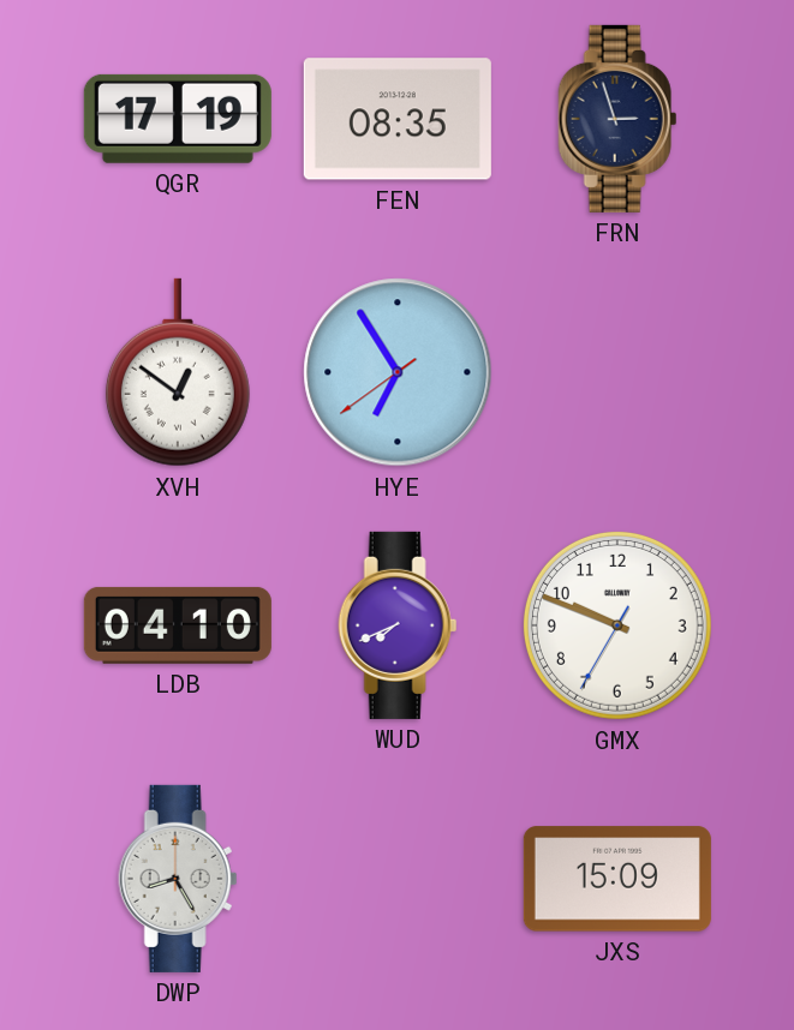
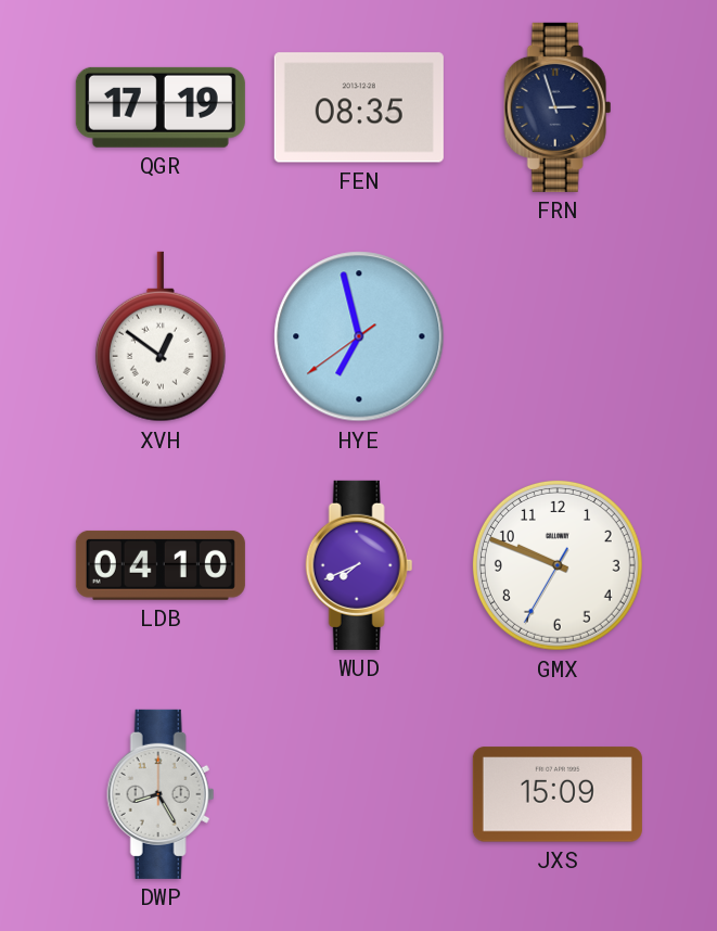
HYE: 6:54 -> 6:57 (359, 336)
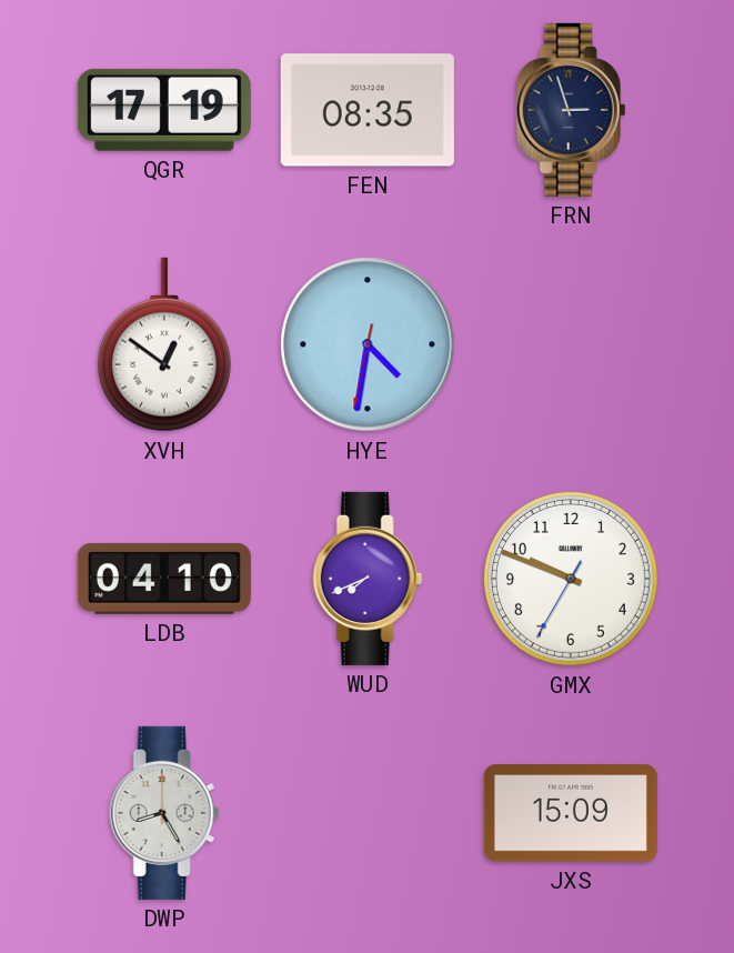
HYE: 6:57 -> 4:31 (368, 344)
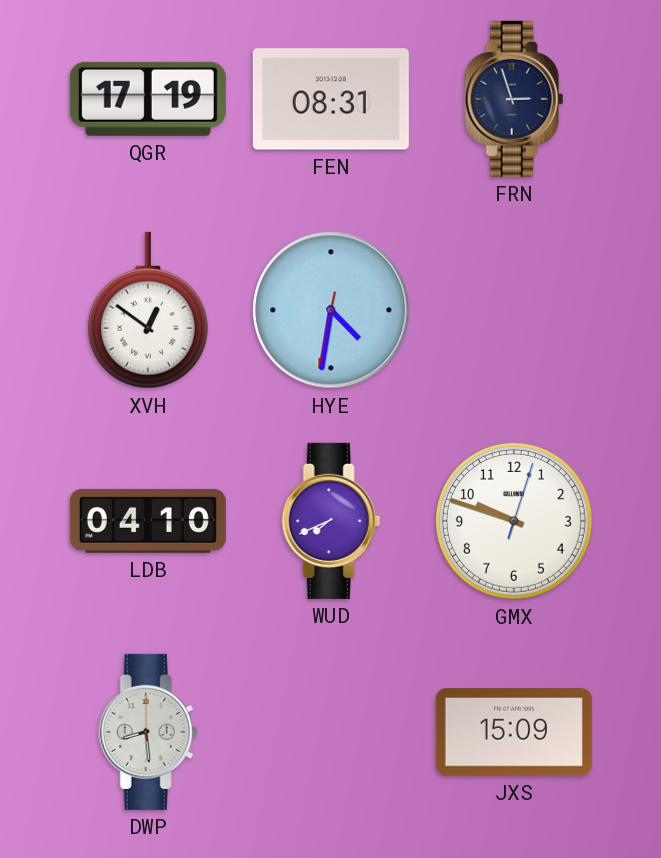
FEN: 08:35 -> 08:31 (331, 99)
GMX: 9:48:35 -> 9:48:03 (514, 521)
DWP: 8:25 -> 8:29 (148, 732)
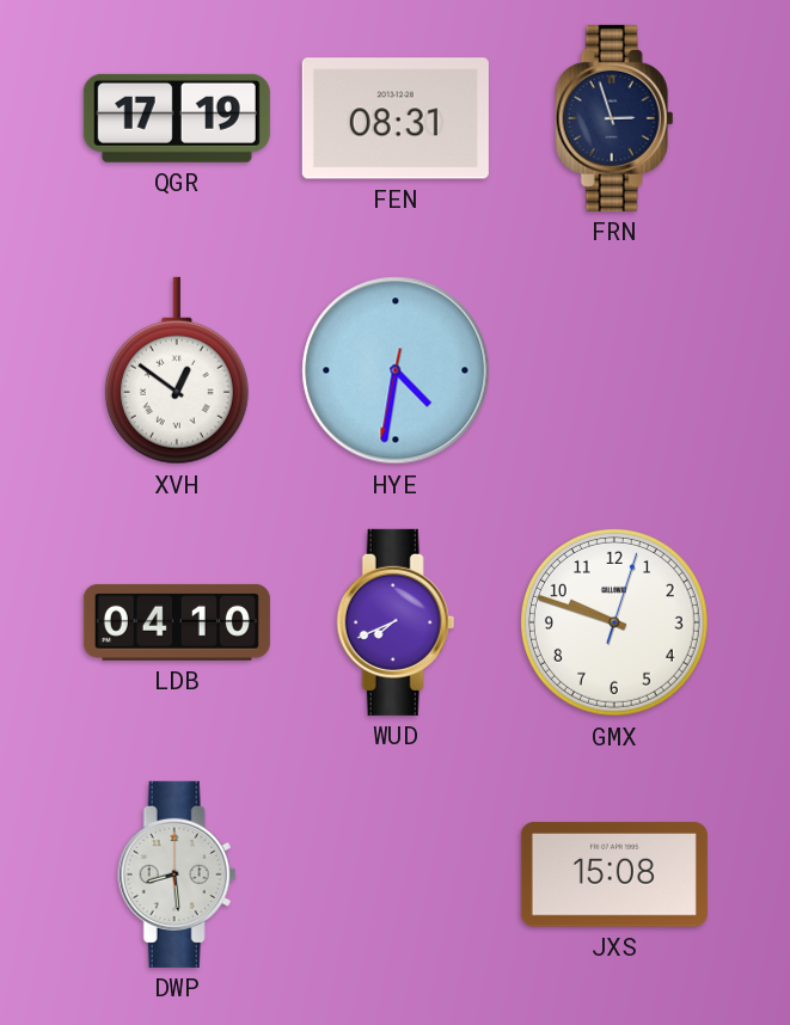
JXS: 15:09 -> 15:08 (614, 874)
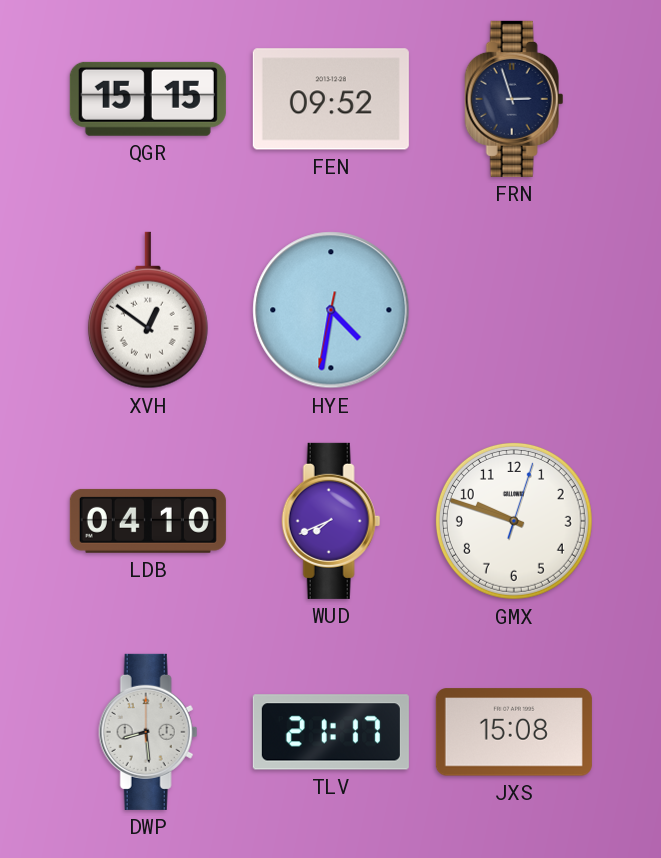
QGR: 17:19 -> 15:15 (148, 99)
FEN: 08:31 -> 09:52 (331, 99)
TLV: none -> 21:17 (331, 732)
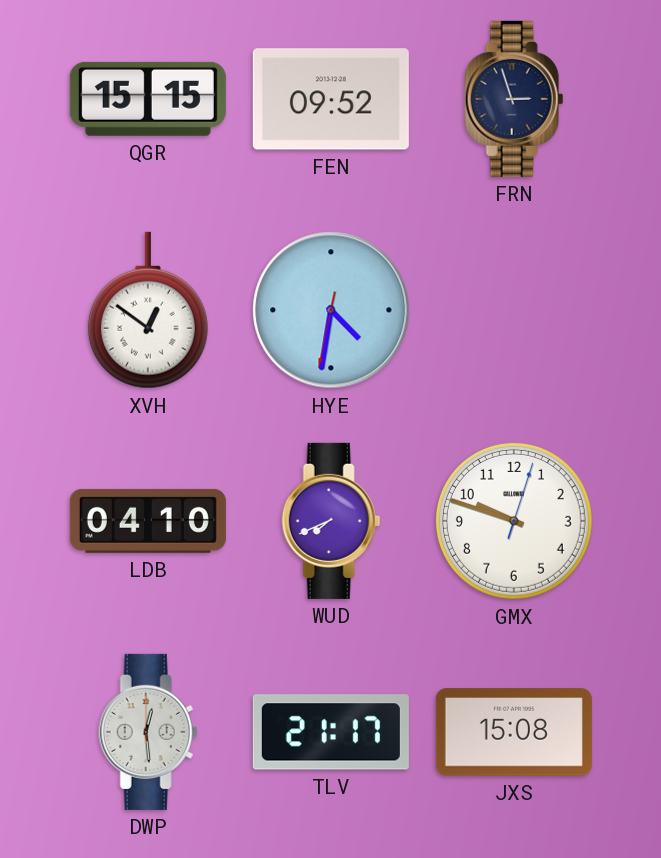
DWP: 8:29 -> 12:29 (148, 732)
